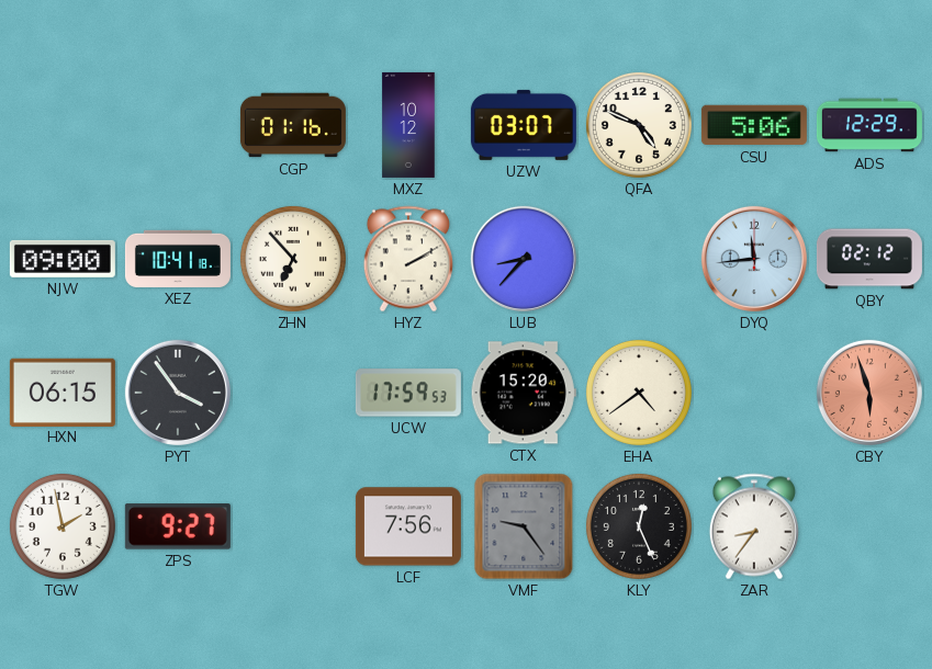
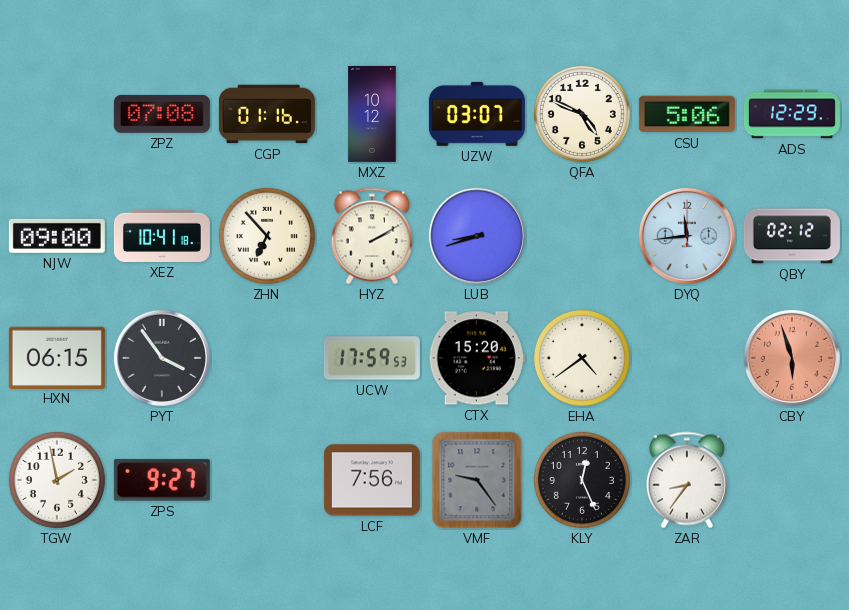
ZPZ: none -> 07:08 (162, 114)
LUB: 8:37 -> 8:42 (477, 236)
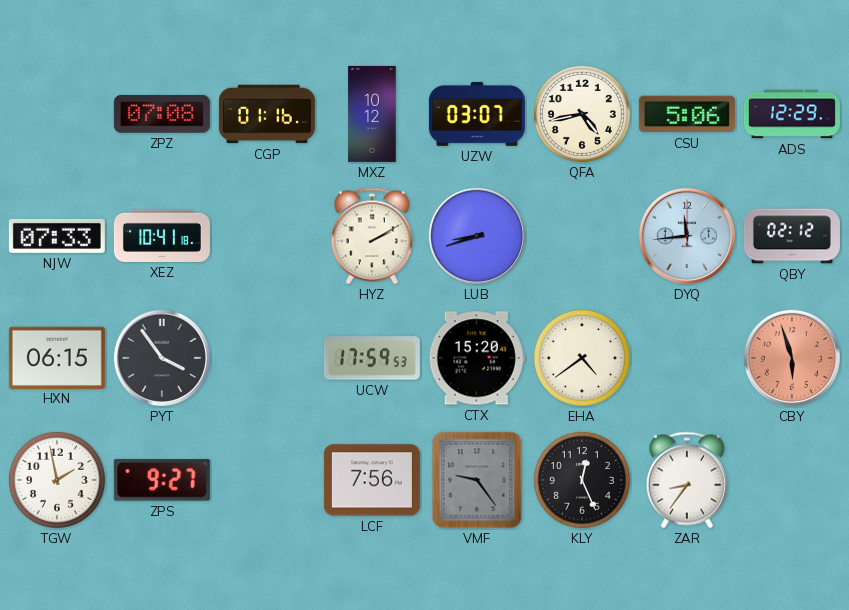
QFA: 4:49 -> 4:43 (582, 114)
NJW: 09:00 -> 07:33 (57, 236)
ZHN: 6:53 -> none (267, 236)
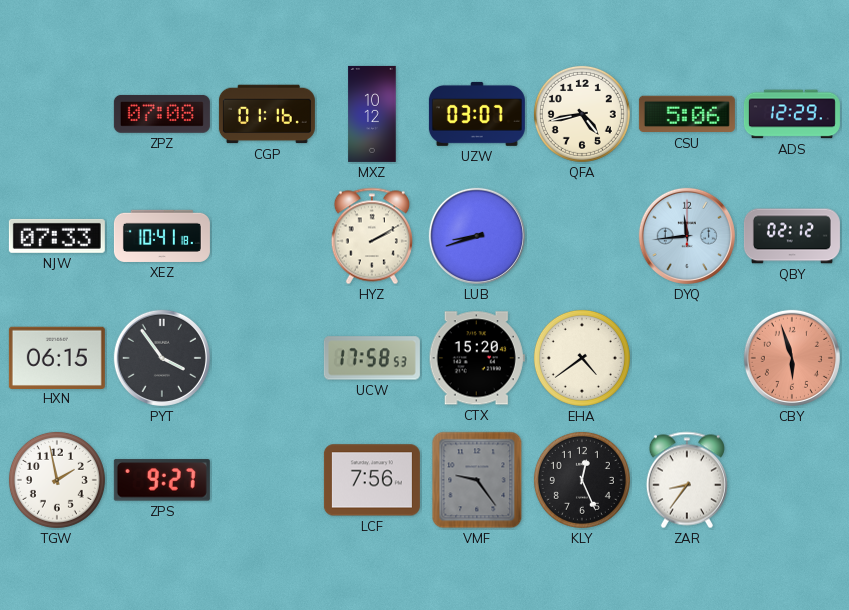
UCW: 17:59 -> 17:58 (372, 358)
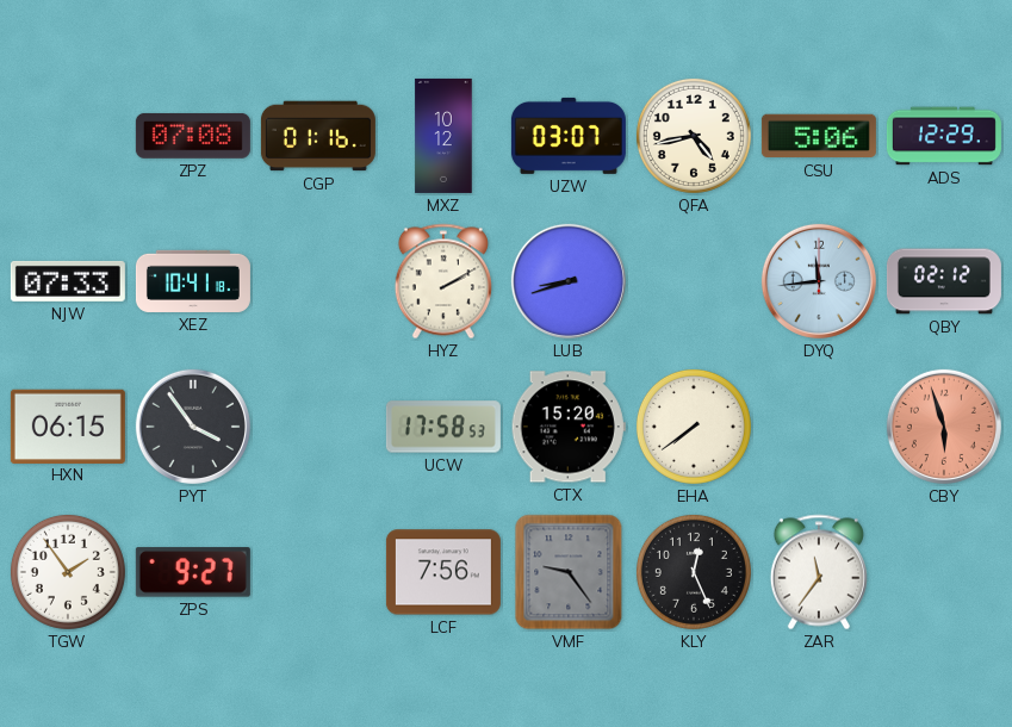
EHA: 4:39 -> 7:39 (694, 427)
TGW: 1:58 -> 1:54 (68, 572)
ZAR: 8:36 -> 11:36 (819, 572)
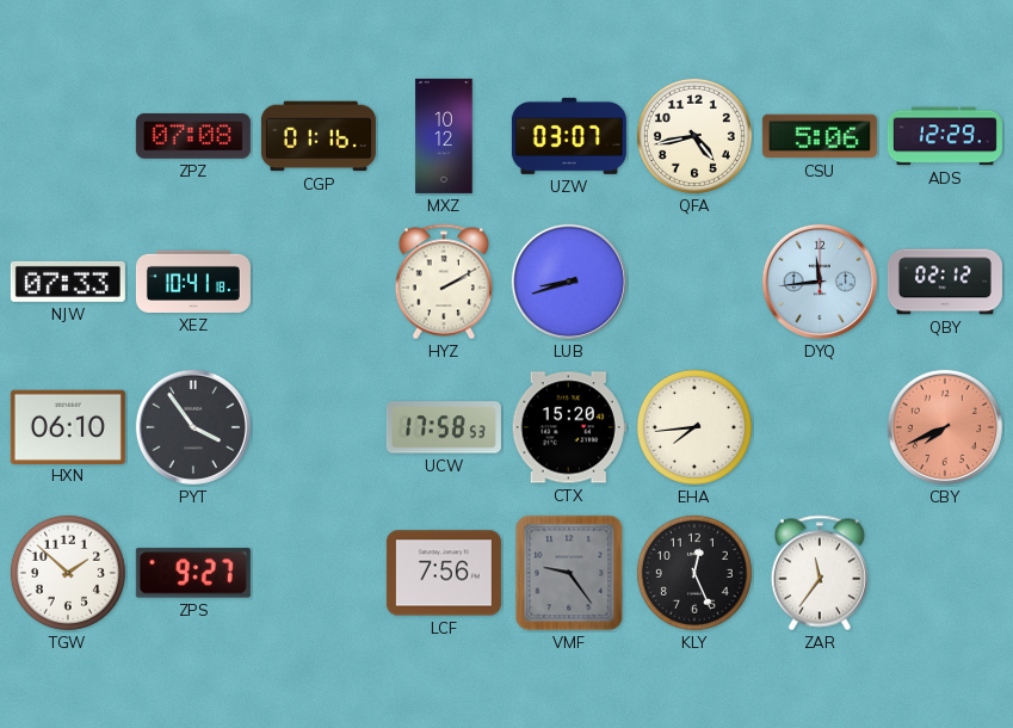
HXN: 06:15 -> 06:10 (68, 426)
EHA: 7:39 -> 7:44 (694, 427)
CBY: 5:57 -> 7:41 (945, 427)
TGW: 1:54 -> 1:52 (68, 573)
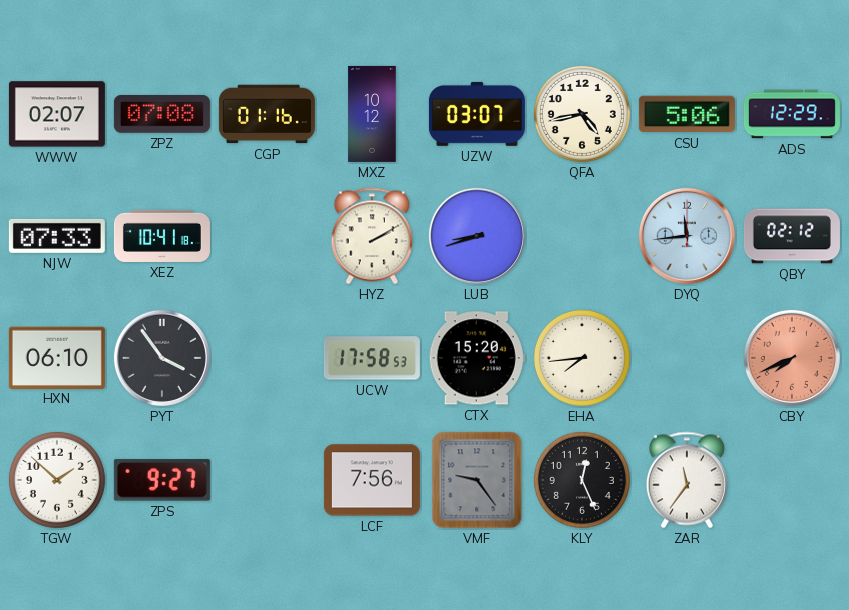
WWW: none -> 02:07 (57, 114)
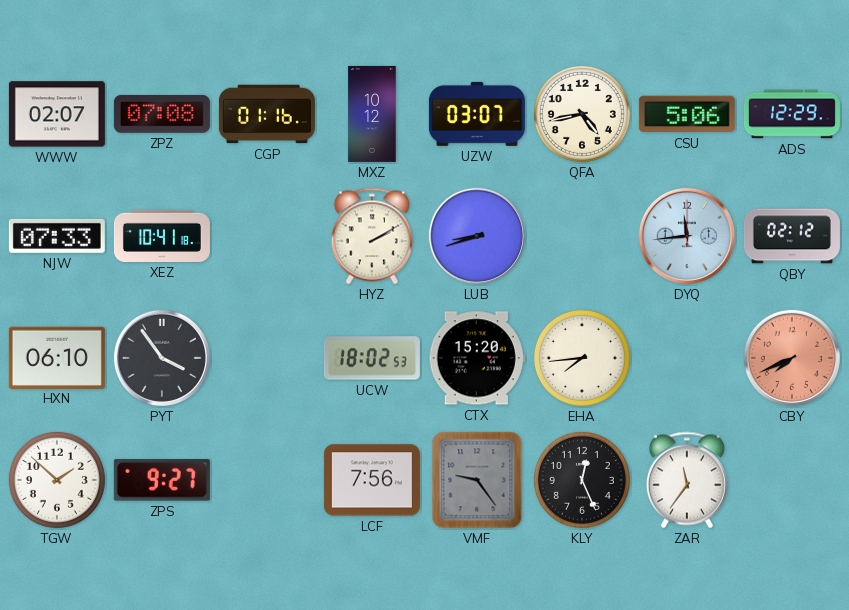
UCW: 17:58 -> 18:02 (372, 358)
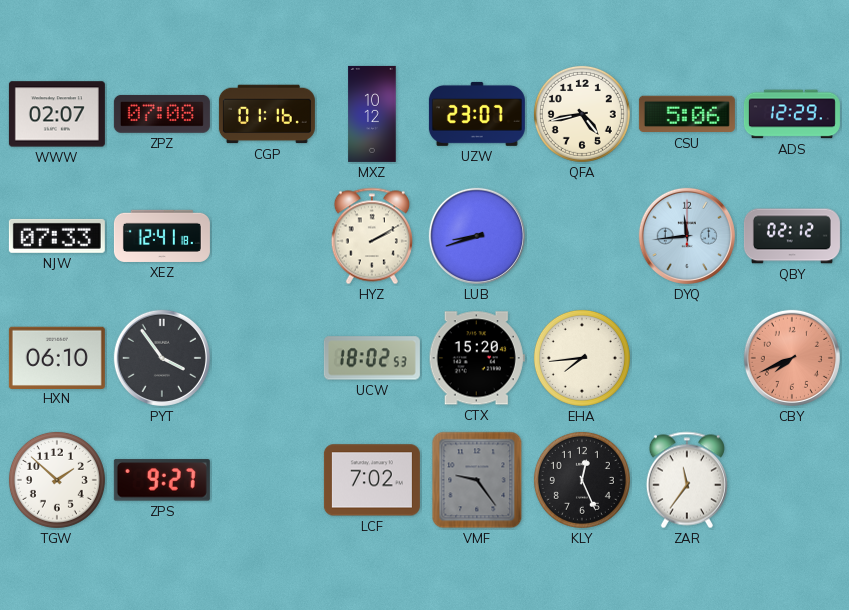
UZW: 03:07 -> 23:07 (477, 114)
XEZ: 10:41 -> 12:41 (162, 236)
LCF: 7:56 -> 7:02 (372, 480)
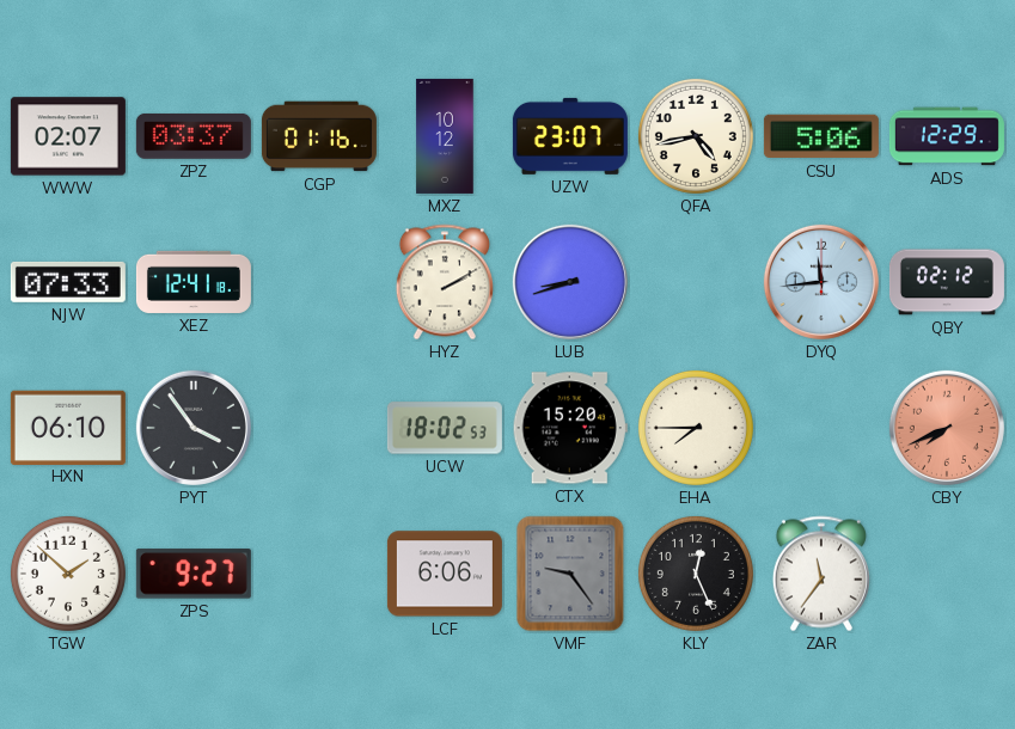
ZPZ: 07:08 -> 03:37 (194, 136)
EHA: 7:44 -> 7:45 (696, 428)
LCF: 7:02 -> 6:06 (445, 574)
